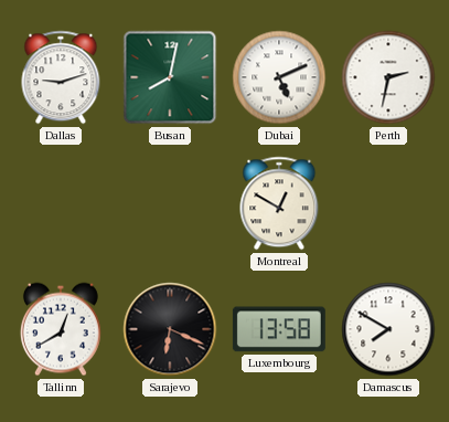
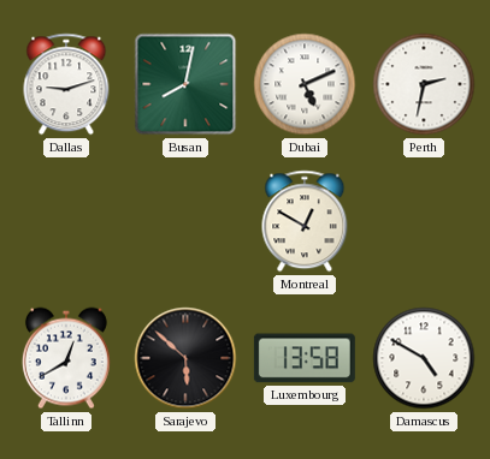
Sarajevo: 6:19 -> 5:52 (185, 358)
Damascus: 7:50 -> 4:50 (424, 358)
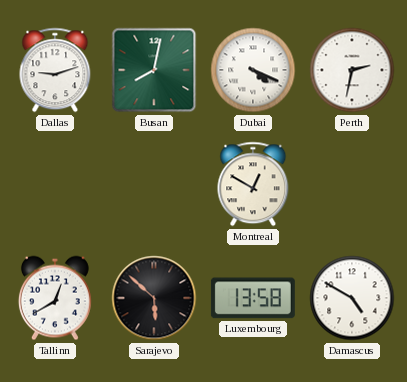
Dubai: 5:11 -> 4:19 (253, 70)
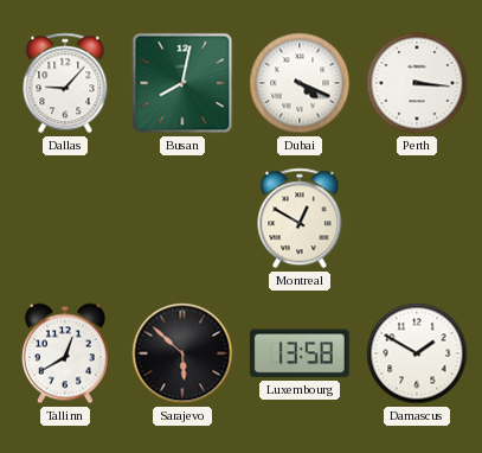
Dallas: 9:12 -> 9:07 (65, 83)
Perth: 2:32 -> 3:16 (417, 83)
Damascus: 4:50 -> 1:50 (417, 353)
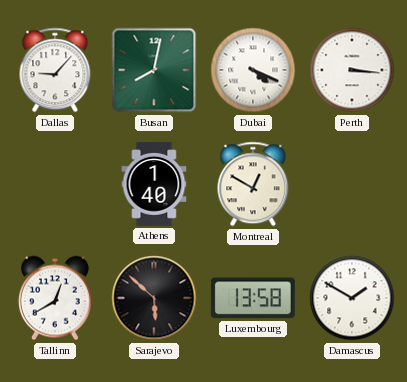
Athens: none -> 1:40 (154, 184)
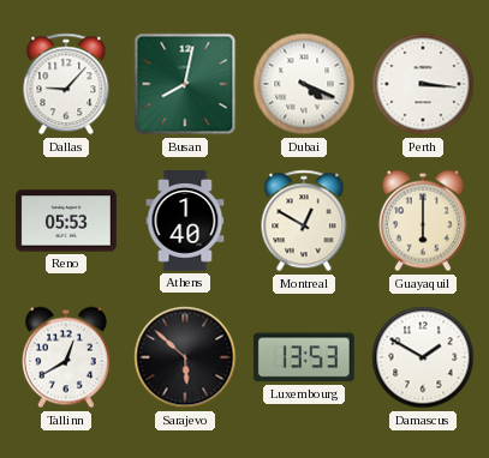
Reno: none -> 05:53 (66, 221)
Guayaquil: none -> 6:00 (423, 221)
Luxembourg: 13:58 -> 13:53 (304, 357)
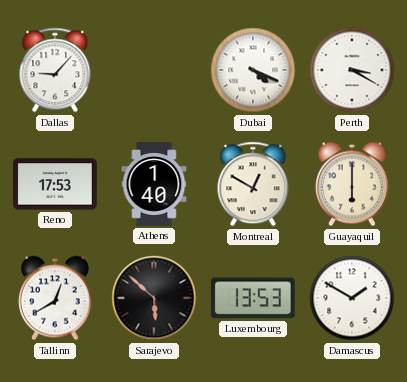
Busan: 8:02 -> none (185, 84)
Perth: 3:16 -> 3:20 (352, 70)
Reno: 05:53 -> 17:53 (55, 184)
